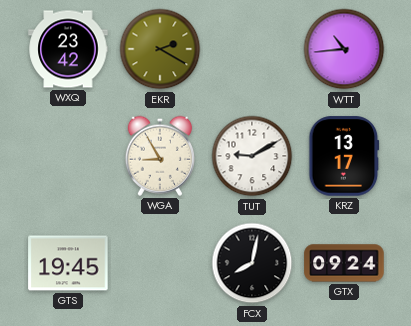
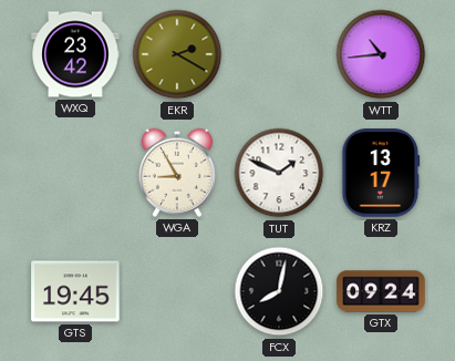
TUT: 9:10 -> 1:49 (279, 173)
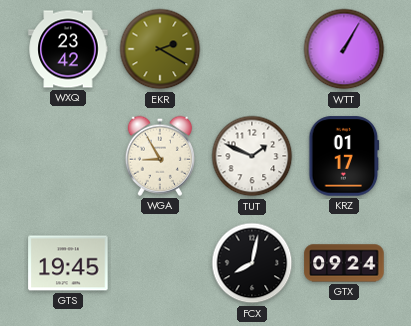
WTT: 10:44 -> 1:05 (344, 49)
KRZ: 13:17 -> 01:17 (344, 156)
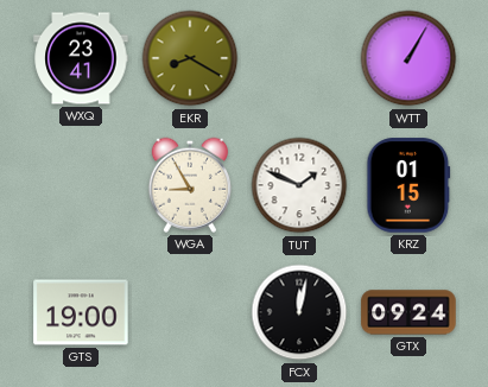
WXQ: 23:42 -> 23:41 (81, 58)
EKR: 2:20 -> 8:20 (190, 58)
KRZ: 01:17 -> 01:15 (408, 185)
GTS: 19:45 -> 19:00 (81, 312)
FCX: 8:02 -> 12:02 (299, 312)
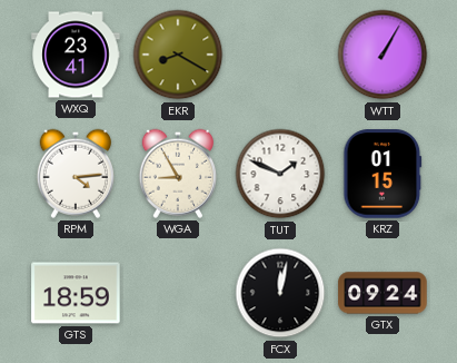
RPM: none -> 4:14 (74, 174)
GTS: 19:00 -> 18:59 (76, 293)
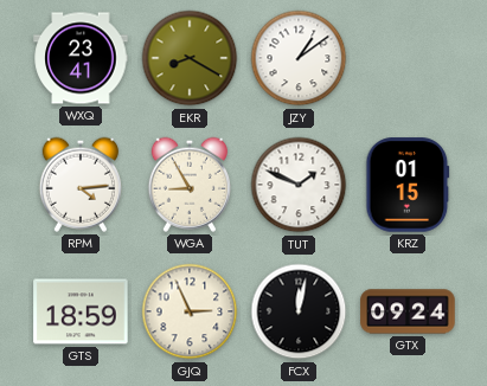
JZY: none -> 1:09 (299, 58)
WTT: 1:05 -> none (383, 55)
GJQ: none -> 2:56 (190, 311)
